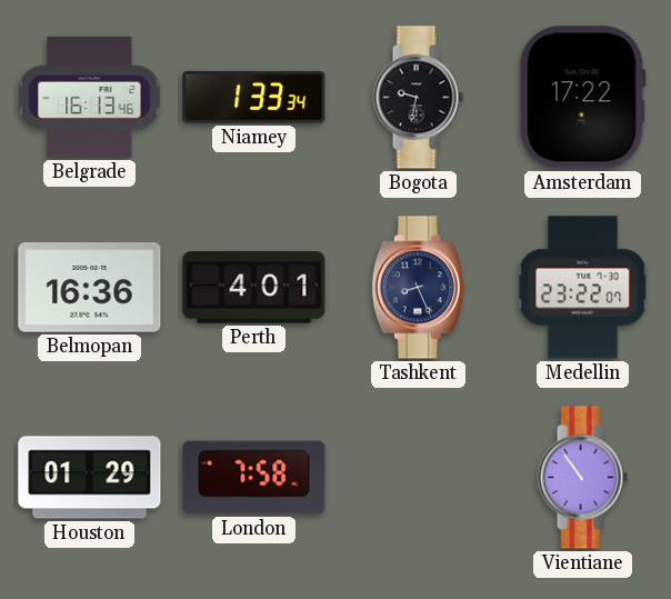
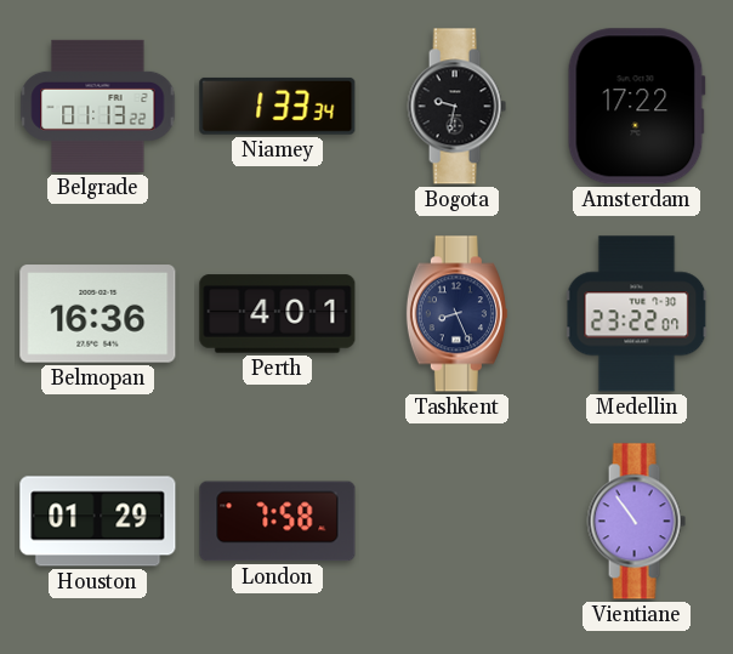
Belgrade: 16:13 -> 01:13 (98, 106)
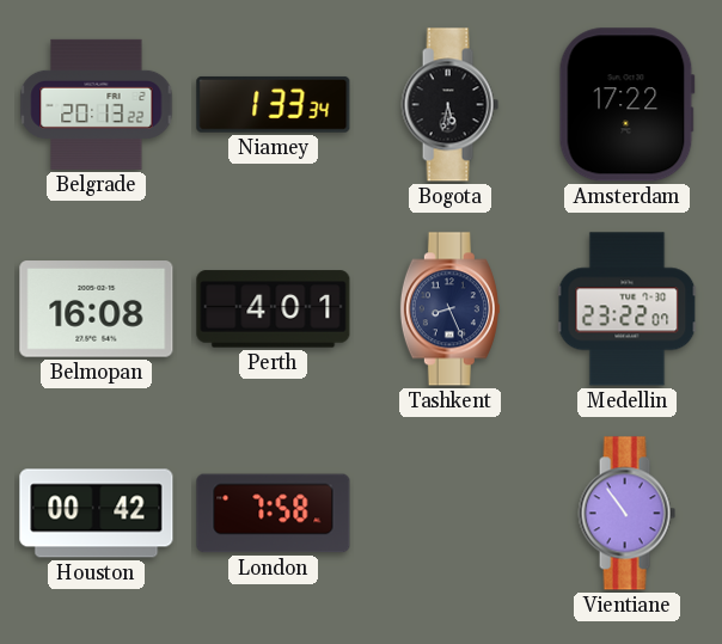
Belgrade: 01:13 -> 20:13 (97, 104)
Bogota: 9:32 -> 5:32 (449, 105)
Belmopan: 16:36 -> 16:08 (97, 309)
Houston: 01:29 -> 00:42 (97, 514)
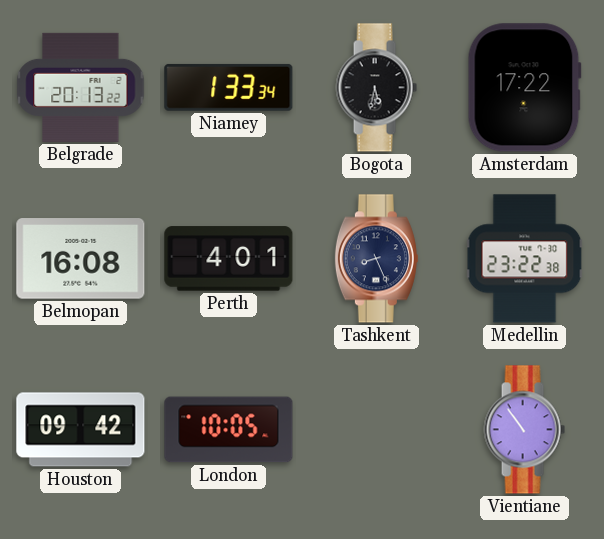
Medellin: 23:22:07 -> 23:22:38 (525, 259)
Houston: 00:42 -> 09:42 (81, 430)
London: 7:58 -> 10:05 (229, 430)
